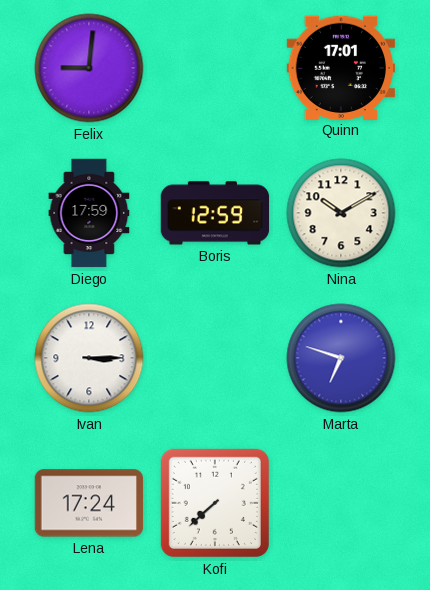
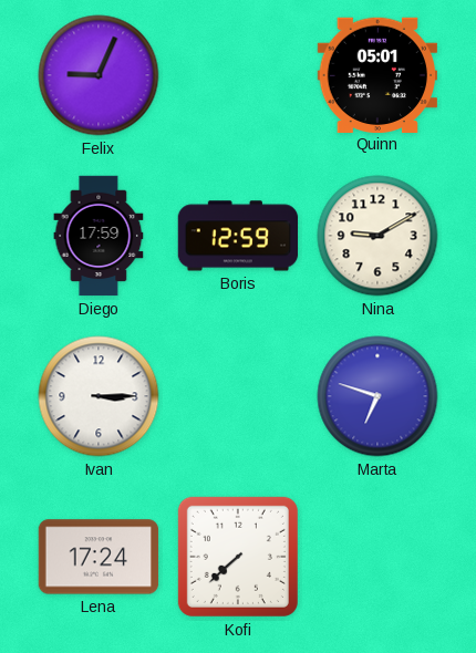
Felix: 9:01 -> 9:04 (99, 75)
Quinn: 17:01 -> 05:01 (377, 74)
Nina: 10:10 -> 9:10 (377, 236)
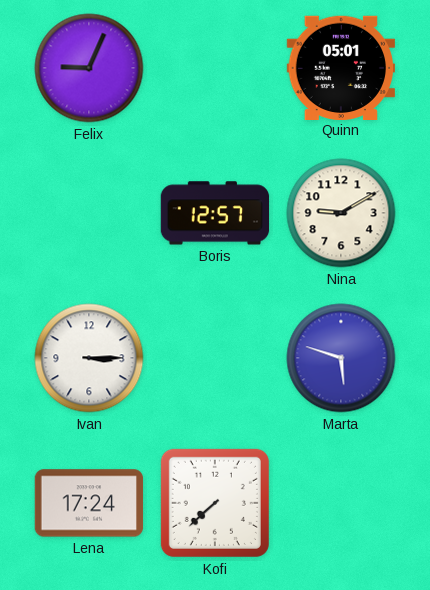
Diego: 17:59 -> none (99, 236)
Boris: 12:59 -> 12:57 (215, 213)
Marta: 6:48 -> 5:48 (341, 358)
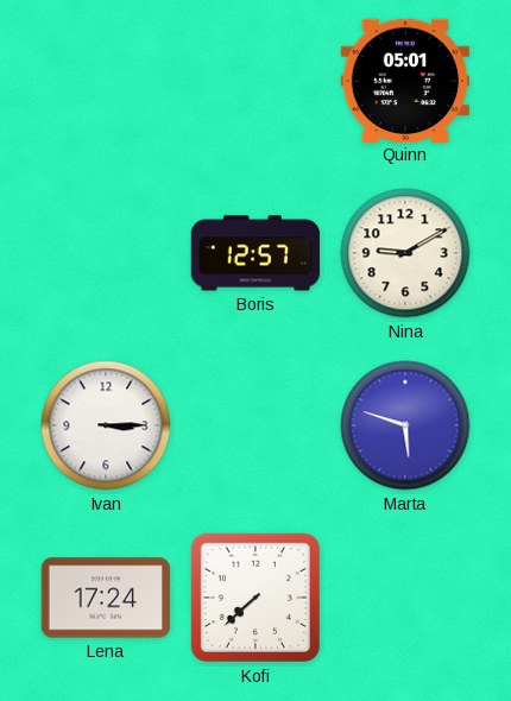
Felix: 9:04 -> none (89, 68)
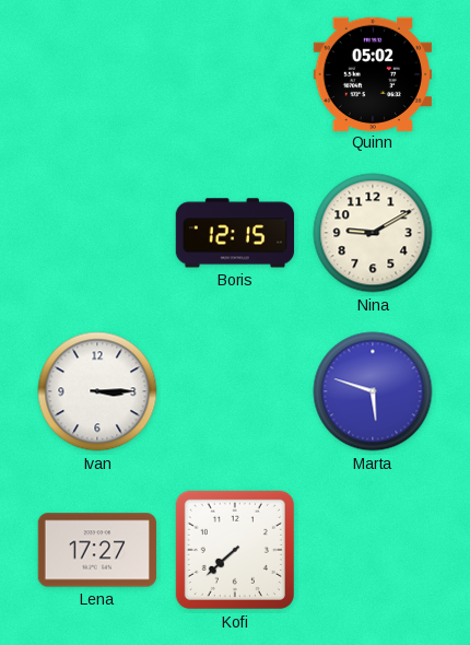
Quinn: 05:01 -> 05:02 (373, 73)
Boris: 12:57 -> 12:15 (235, 233)
Lena: 17:24 -> 17:27 (97, 550)
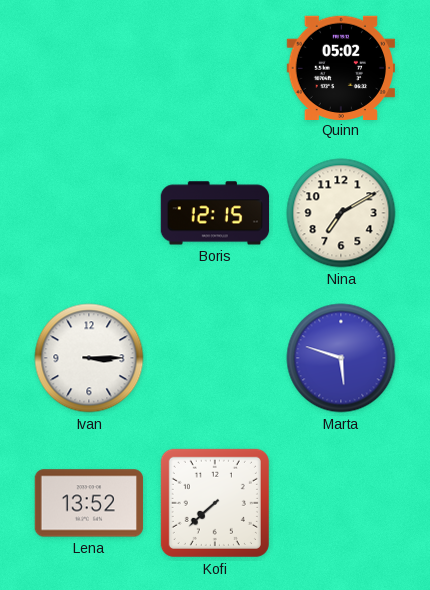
Nina: 9:10 -> 7:10 (341, 213)
Lena: 17:27 -> 13:52 (89, 503)
